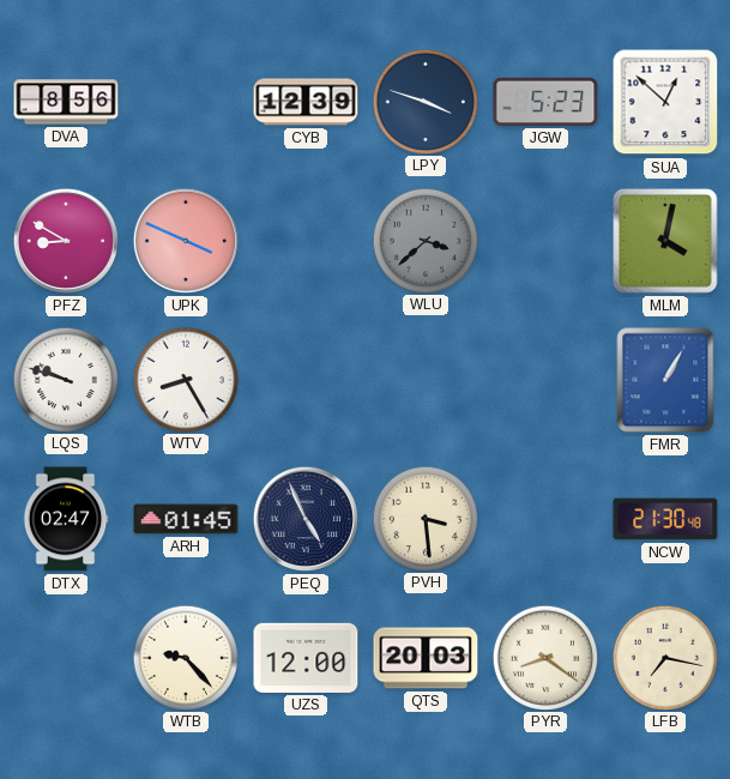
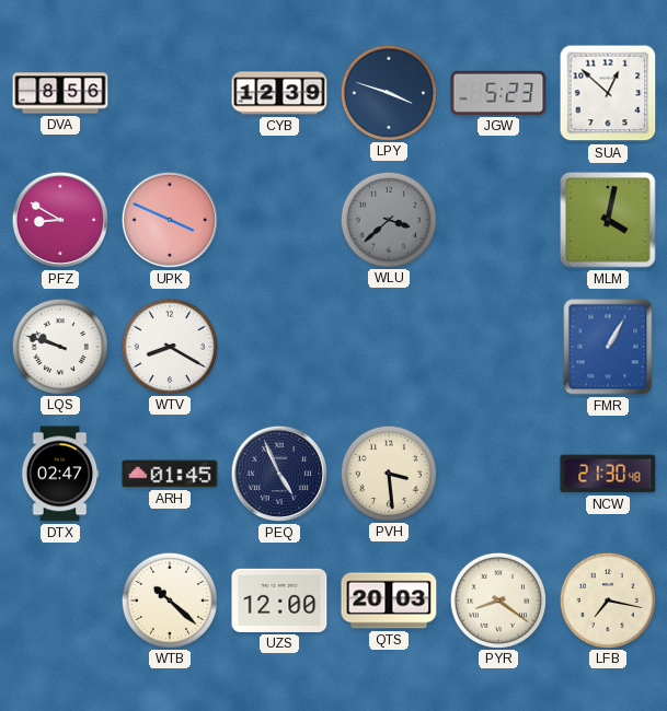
WTV: 8:25 -> 8:20 (169, 346)
WTB: 9:23 -> 10:22 (169, 599)
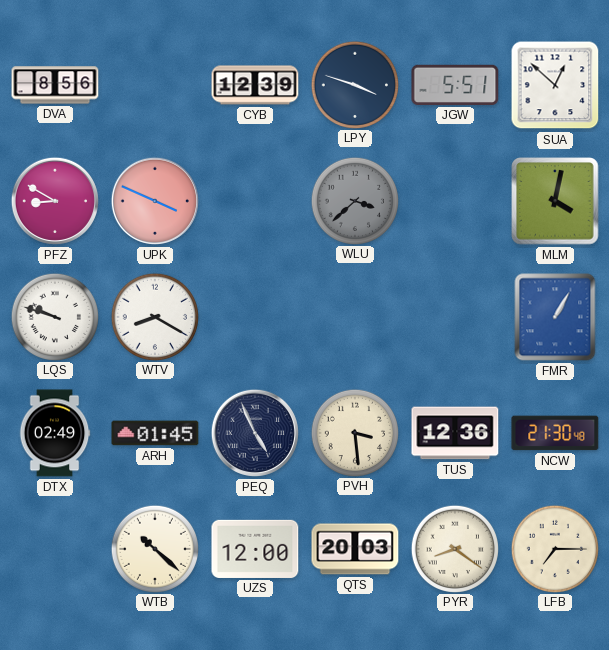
JGW: 5:23 -> 5:51 (455, 85)
DTX: 02:47 -> 02:49 (55, 433)
TUS: none -> 12:36 (455, 433)
LFB: 7:17 -> 7:15 (554, 548)
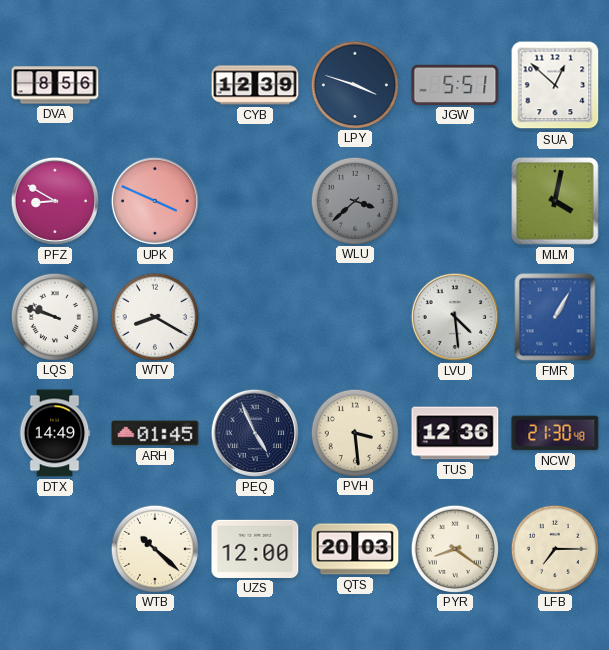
LVU: none -> 4:29 (455, 317)
DTX: 02:49 -> 14:49 (55, 433)
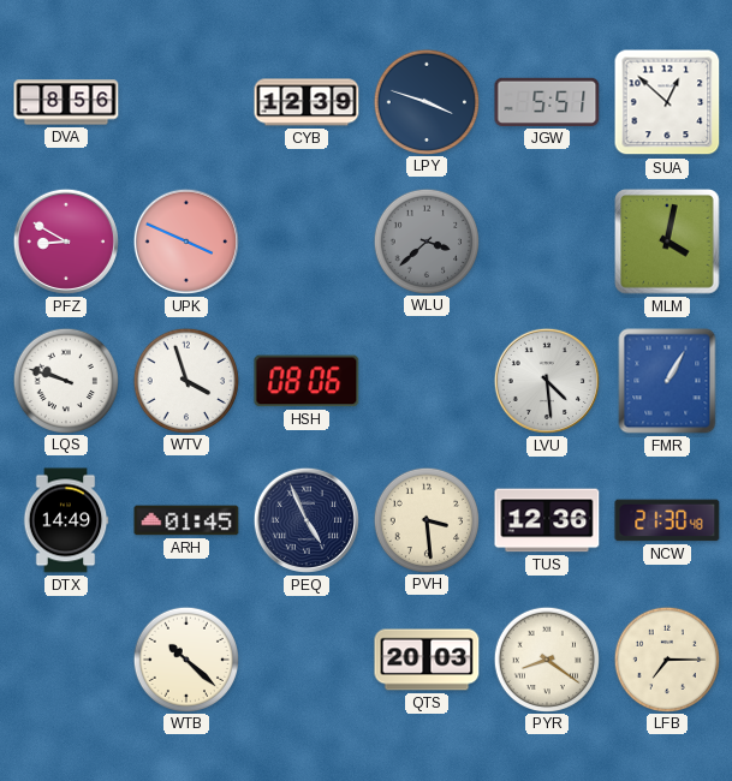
WTV: 8:20 -> 3:57 (185, 380)
HSH: none -> 08:06 (307, 381)
UZS: 12:00 -> none (255, 549)
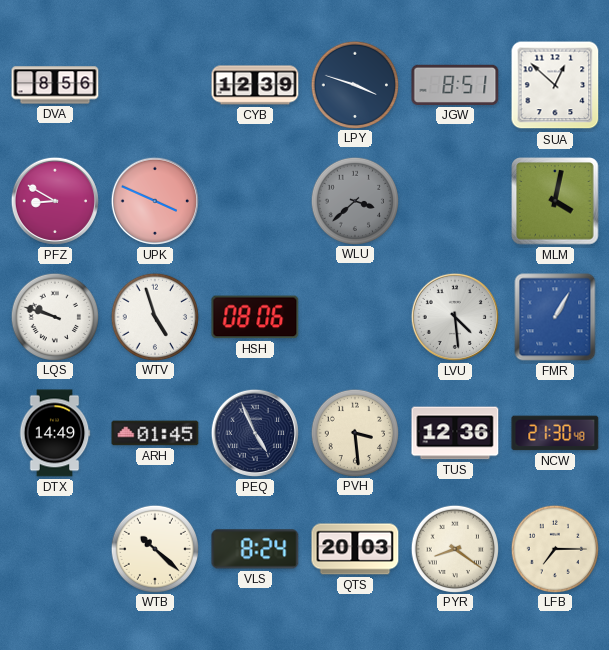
JGW: 5:51 -> 8:51 (455, 85)
WTV: 3:57 -> 4:57 (154, 316)
VLS: none -> 8:24 (255, 549)
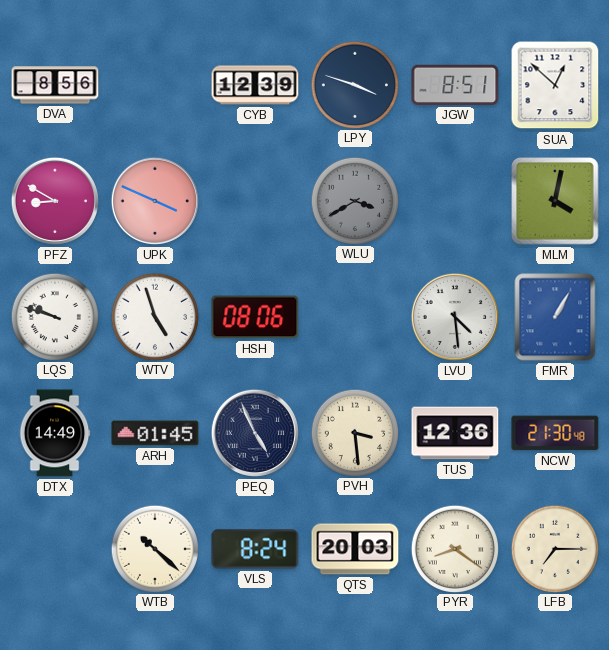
WLU: 3:38 -> 3:40 (354, 200)
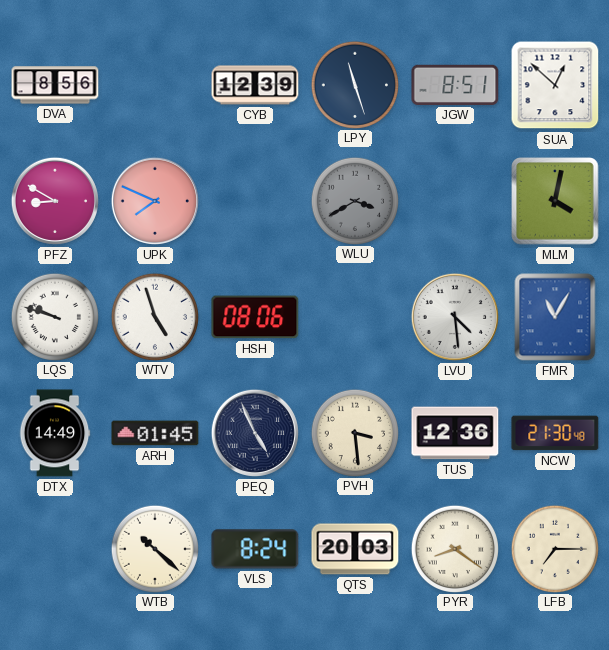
LPY: 3:48 -> 11:27 (354, 84)
UPK: 3:49 -> 7:49 (155, 201)
FMR: 1:05 -> 11:05 (555, 317)
